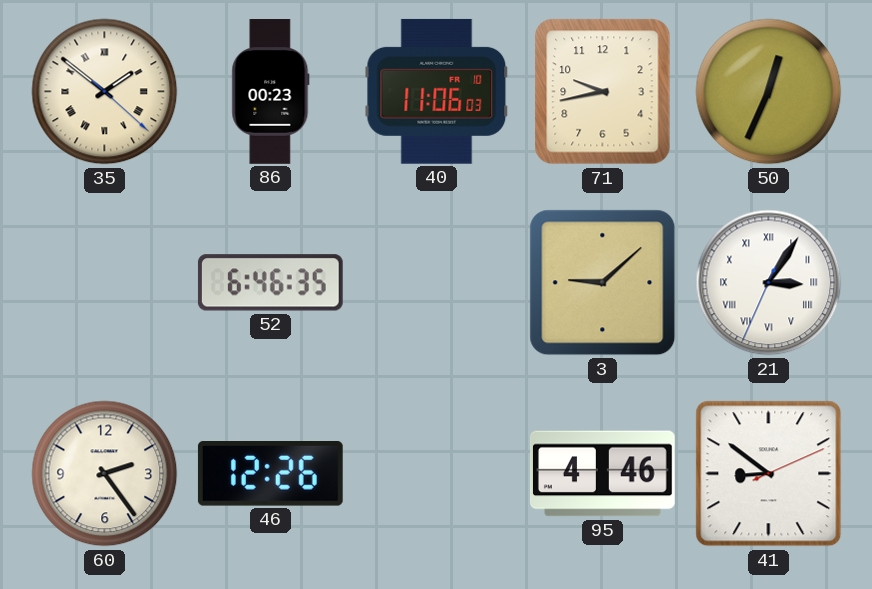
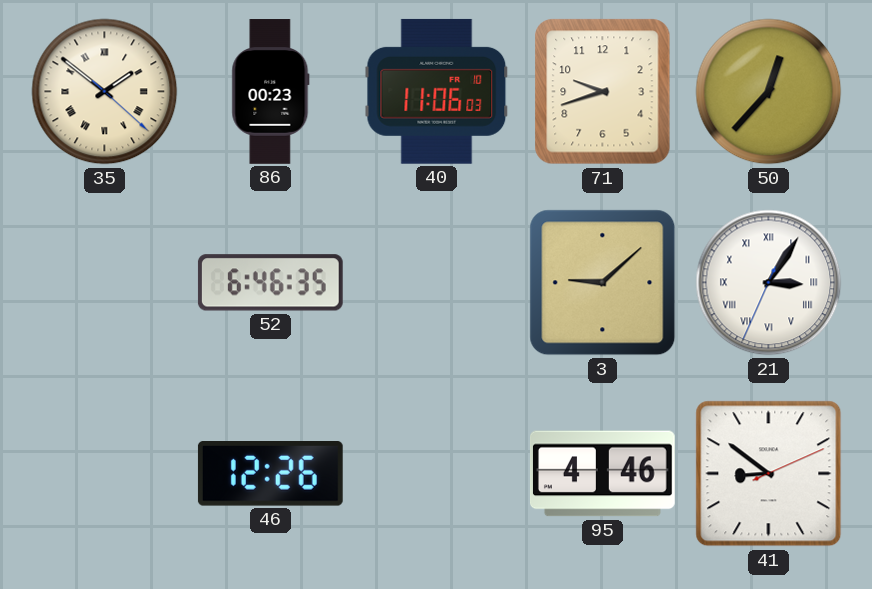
71: 9:43 -> 9:42 (603, 92)
50: 12:34 -> 12:37 (769, 92)
60: 2:24 -> none (105, 474)
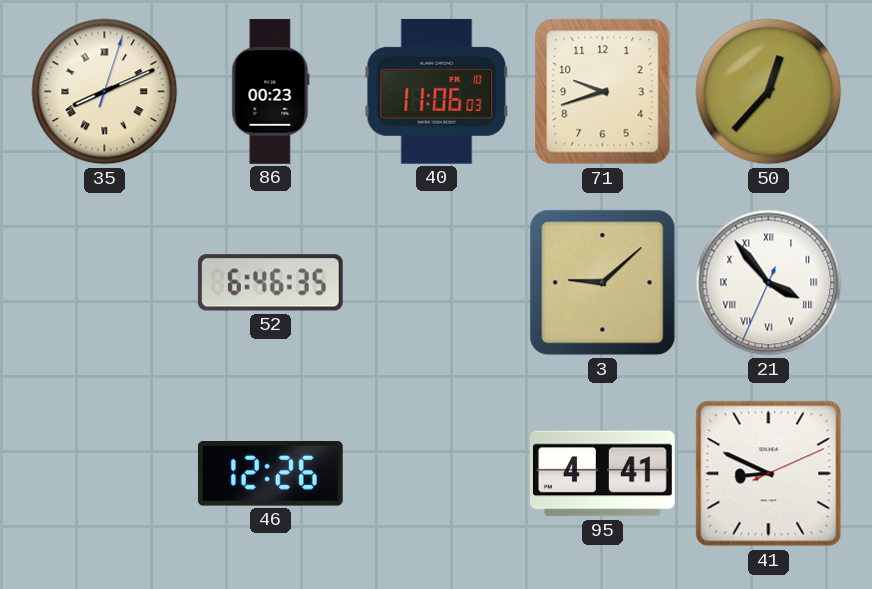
35: 1:51 -> 8:11 (105, 92)
21: 3:05 -> 3:53 (769, 283)
95: 4:46 -> 4:41 (602, 474)
41: 8:51 -> 8:49 (769, 474)
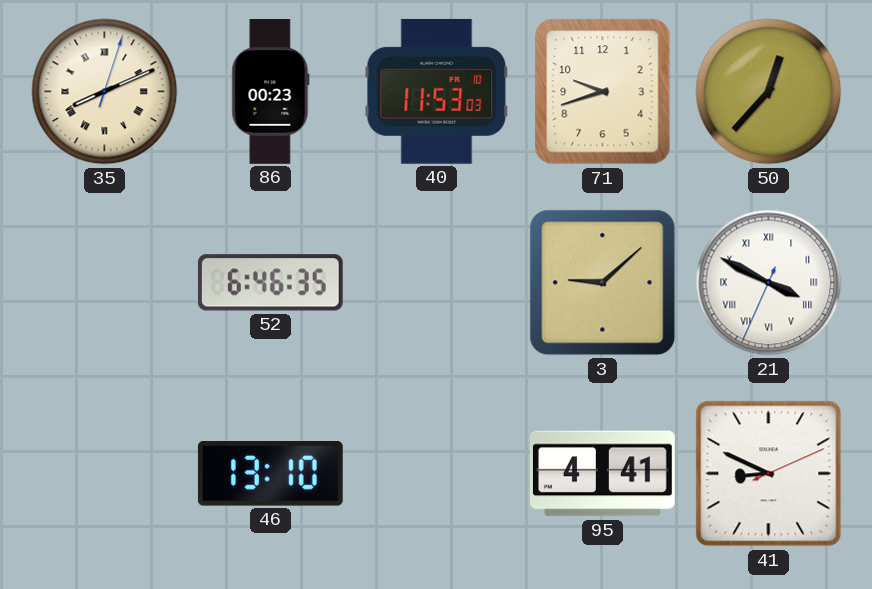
40: 11:06 -> 11:53 (437, 91)
21: 3:53 -> 3:49 (769, 283)
46: 12:26 -> 13:10 (270, 474)
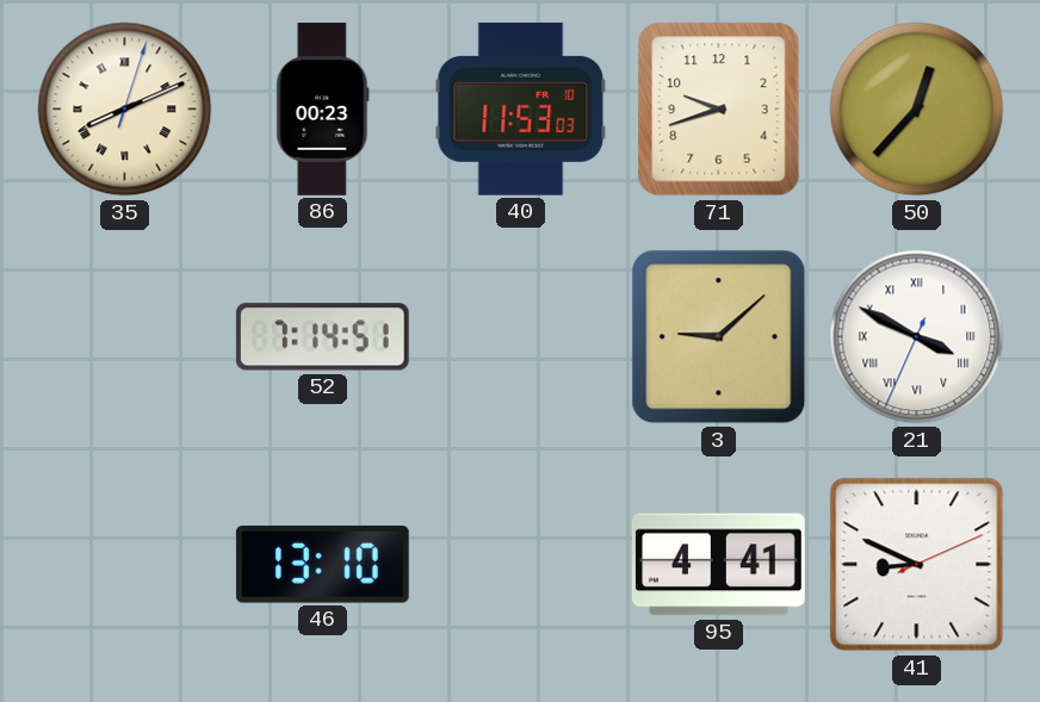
52: 6:46 -> 7:14 (322, 337)
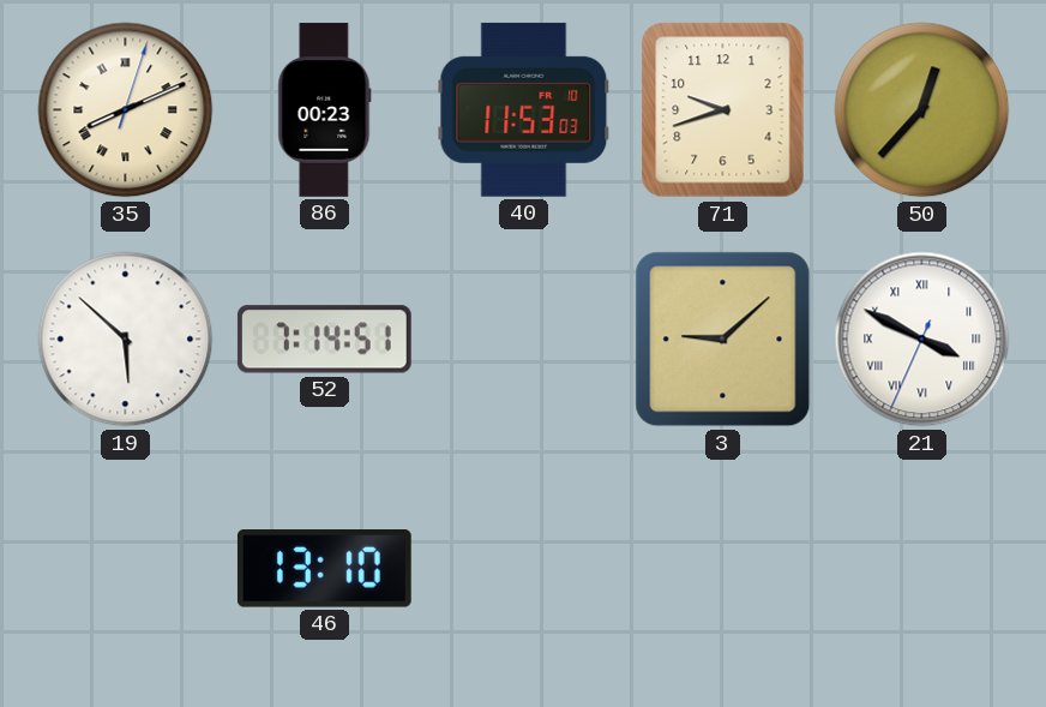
19: none -> 5:52 (126, 340)
95: 4:41 -> none (718, 565)
41: 8:49 -> none (917, 565)
